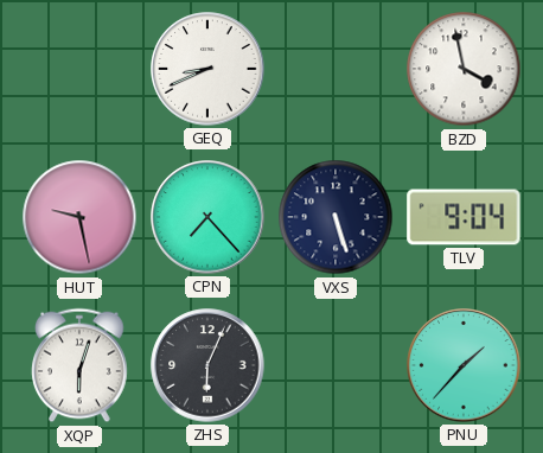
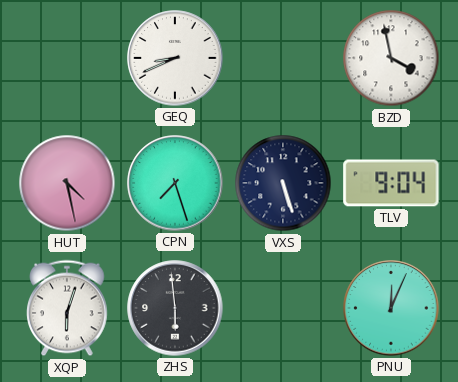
HUT: 9:28 -> 4:28 (67, 183)
CPN: 7:23 -> 7:27 (175, 183)
ZHS: 6:04 -> 5:59 (175, 308)
PNU: 1:37 -> 12:04 (391, 308)
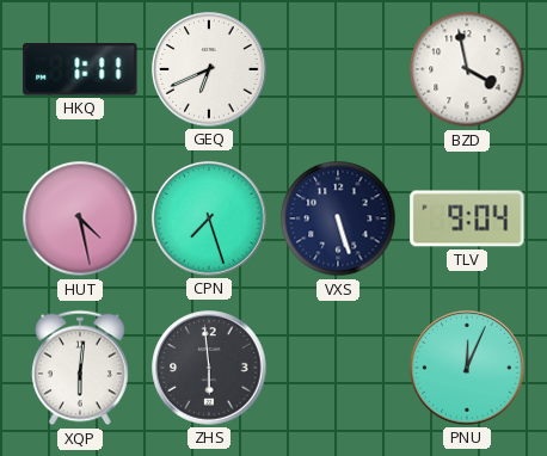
HKQ: none -> 1:11 (80, 69)
GEQ: 8:41 -> 6:41 (209, 69)
XQP: 6:03 -> 6:01 (80, 368)
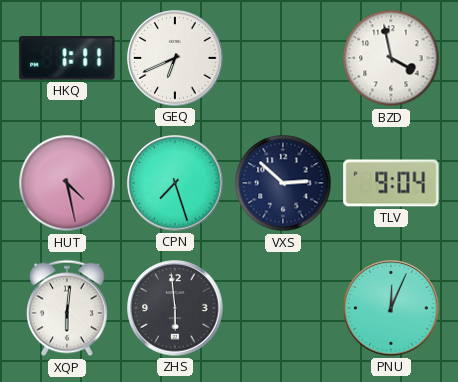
VXS: 5:27 -> 2:52 (283, 183)
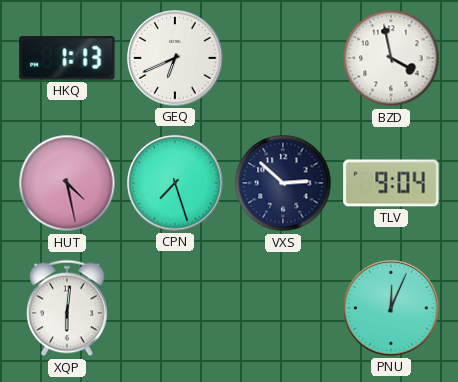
HKQ: 1:11 -> 1:13 (67, 58)
ZHS: 5:59 -> none (175, 308)
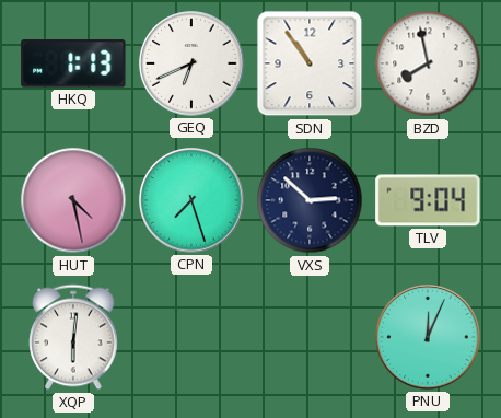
SDN: none -> 10:54 (310, 63)
BZD: 3:58 -> 7:58 (428, 63)
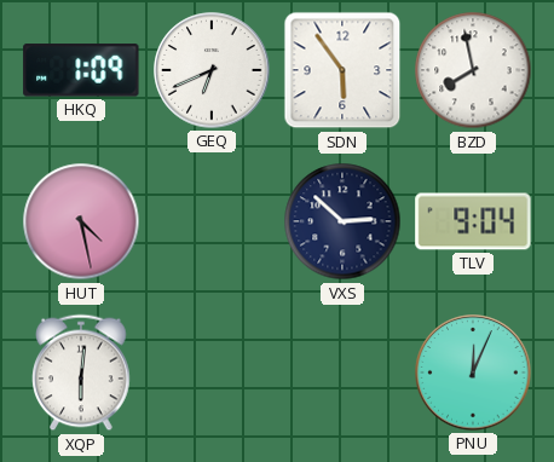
HKQ: 1:13 -> 1:09 (81, 70)
SDN: 10:54 -> 5:54 (342, 70)
CPN: 7:27 -> none (191, 200)
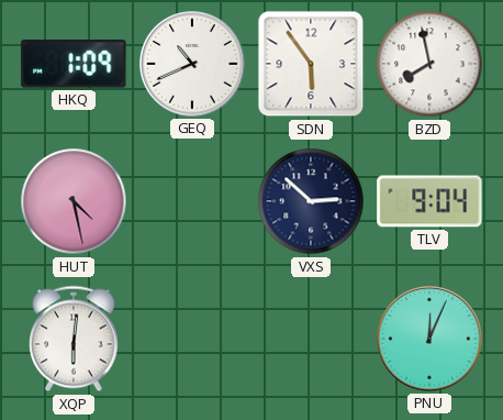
GEQ: 6:41 -> 10:41 (192, 64)
